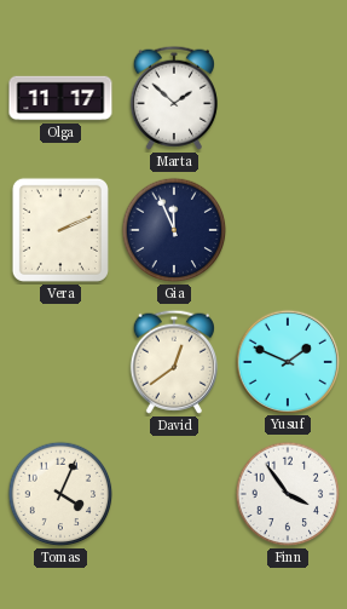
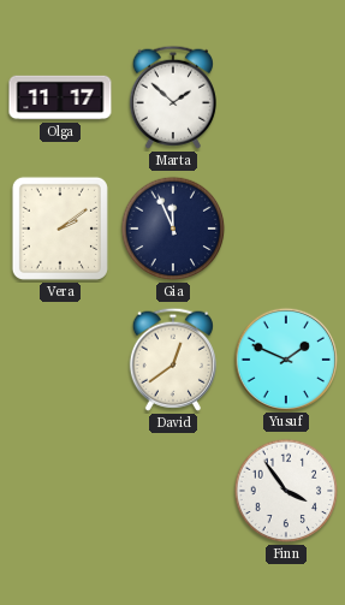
Vera: 2:11 -> 2:09 (60, 229)
Tomas: 4:04 -> none (60, 494)
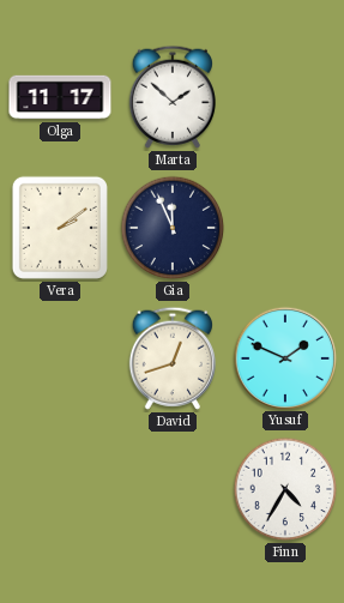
David: 12:39 -> 12:42 (173, 358)
Finn: 3:54 -> 4:35 (285, 489)
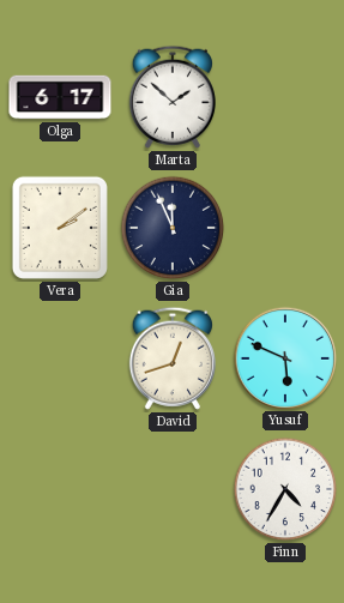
Olga: 11:17 -> 6:17 (60, 97)
Yusuf: 1:49 -> 5:49 (284, 357)
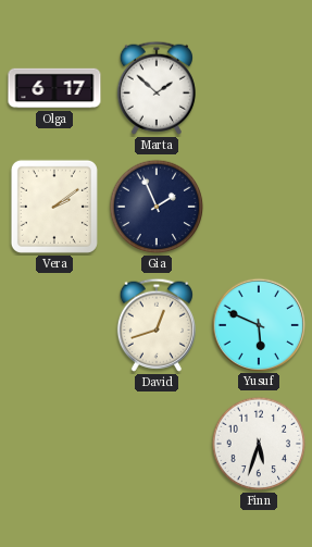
Gia: 11:56 -> 1:56 (157, 207)
Finn: 4:35 -> 5:33 (259, 444)
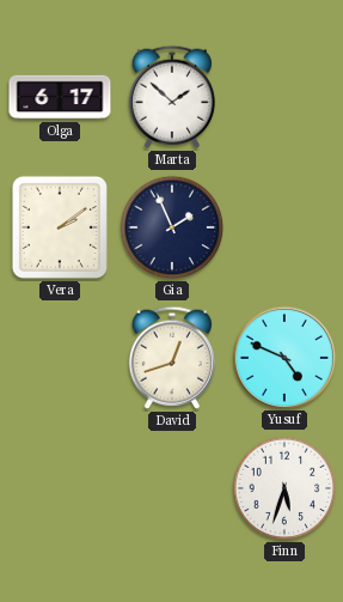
Yusuf: 5:49 -> 4:49 (283, 357)
